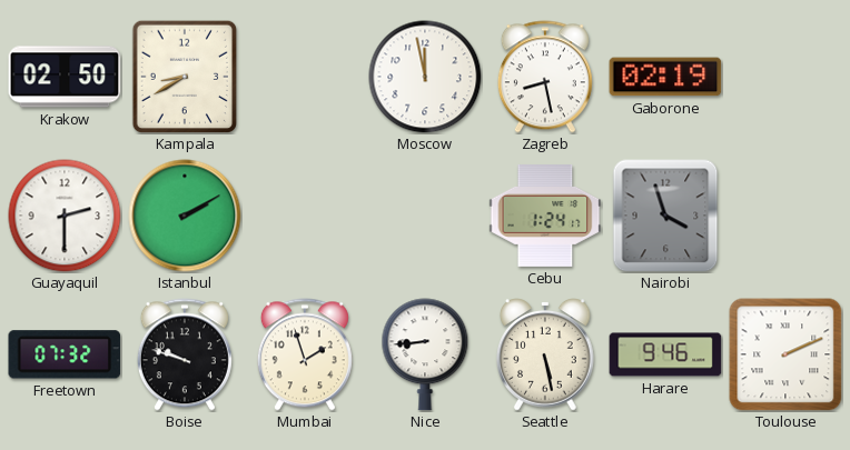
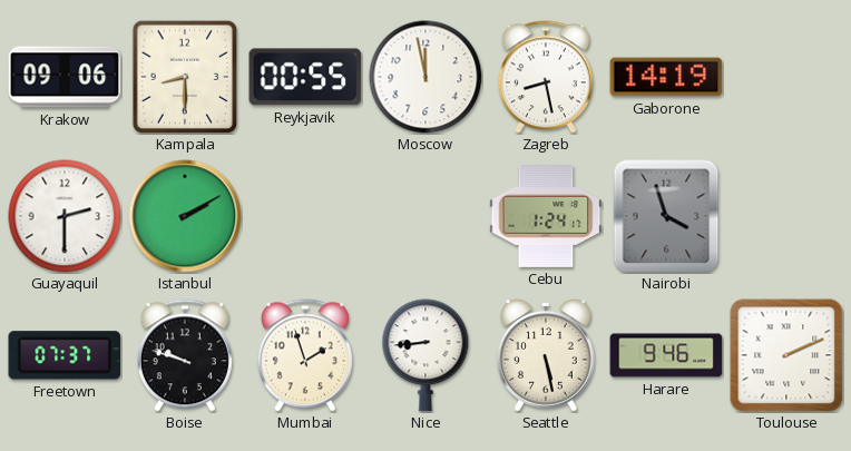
Krakow: 02:50 -> 09:06 (65, 77)
Kampala: 8:40 -> 8:30 (184, 76)
Reykjavik: none -> 00:55 (305, 77)
Gaborone: 02:19 -> 14:19 (666, 77)
Freetown: 07:32 -> 07:37 (65, 355)
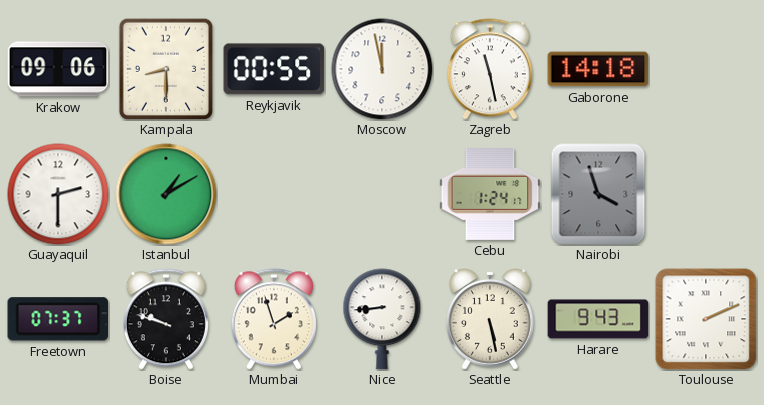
Zagreb: 8:28 -> 11:28 (490, 69)
Gaborone: 14:19 -> 14:18 (598, 69)
Istanbul: 2:10 -> 1:10 (166, 194)
Harare: 9:46 -> 9:43 (598, 319)
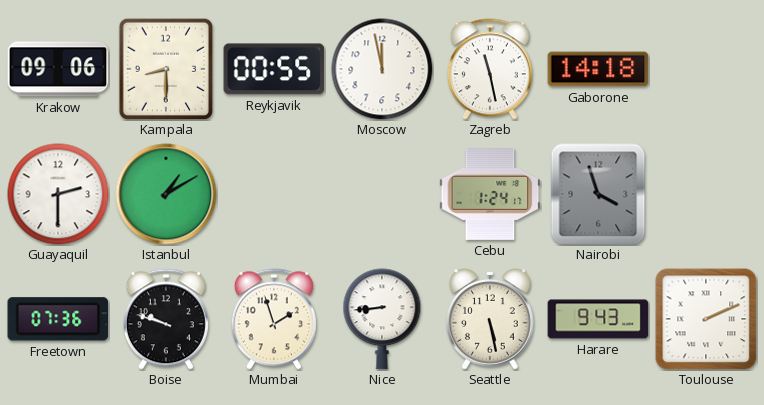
Freetown: 07:37 -> 07:36 (58, 319)
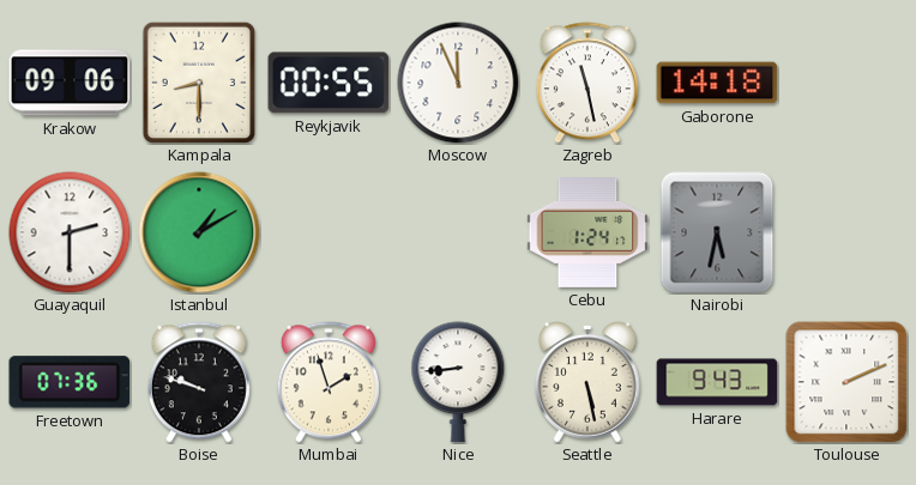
Moscow: 11:58 -> 11:56 (458, 83)
Nairobi: 3:57 -> 5:32 (717, 232)
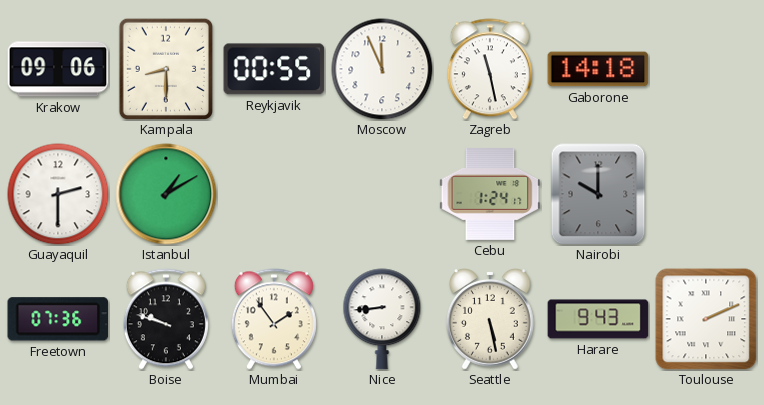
Nairobi: 5:32 -> 10:00 (598, 194)
Mumbai: 1:57 -> 1:54 (274, 319)
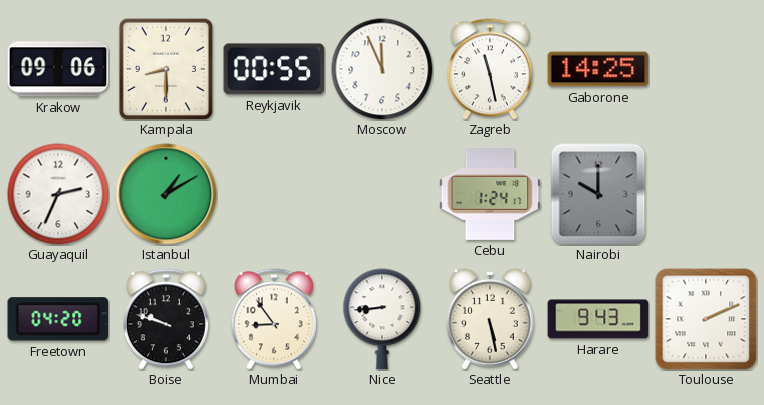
Gaborone: 14:18 -> 14:25 (598, 69)
Guayaquil: 2:30 -> 2:34 (58, 194)
Freetown: 07:36 -> 04:20 (58, 319)
Mumbai: 1:54 -> 8:54 (274, 319)
